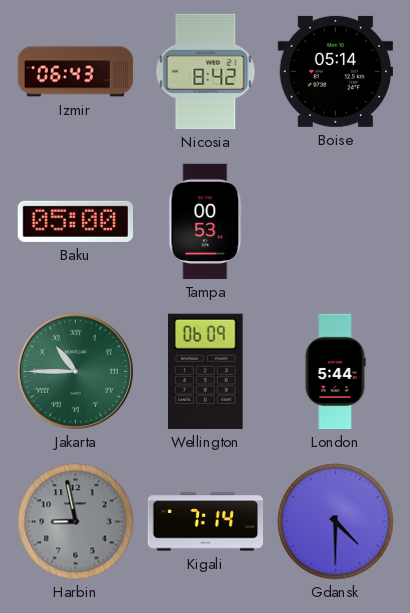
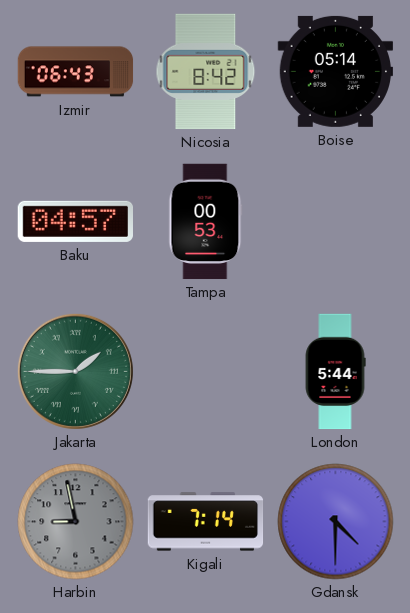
Baku: 05:00 -> 04:57 (75, 221)
Jakarta: 10:45 -> 1:45 (75, 371)
Wellington: 06:09 -> none (206, 371)
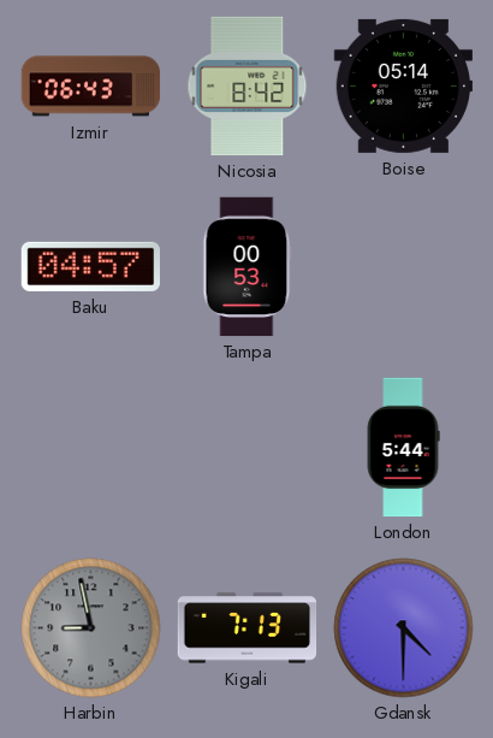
Jakarta: 1:45 -> none (75, 371)
Kigali: 7:14 -> 7:13 (248, 628)
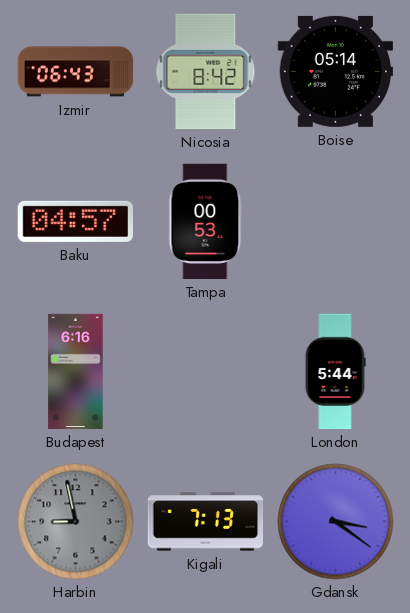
Budapest: none -> 6:16 (76, 372)
Gdansk: 4:30 -> 3:21 (336, 522)
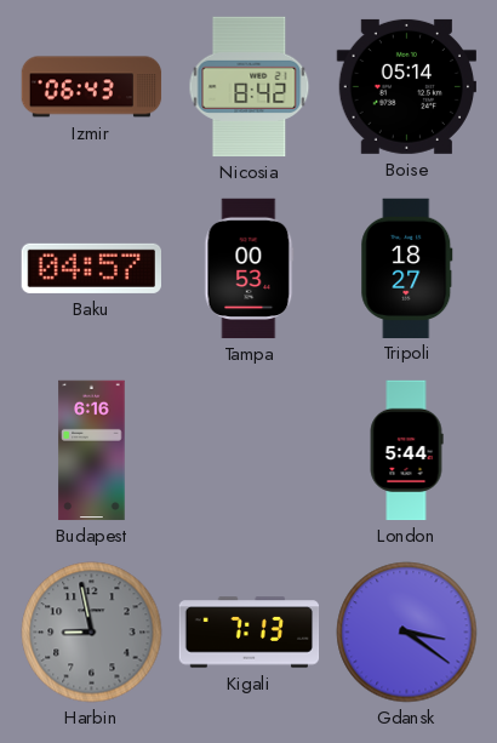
Tripoli: none -> 18:27 (407, 268)
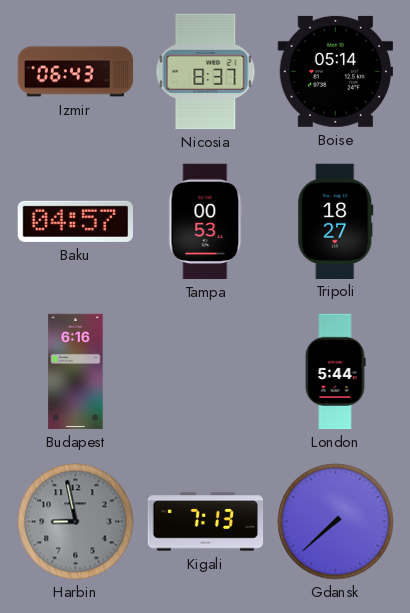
Nicosia: 8:42 -> 8:37 (206, 72)
Gdansk: 3:21 -> 7:38 (336, 522)
